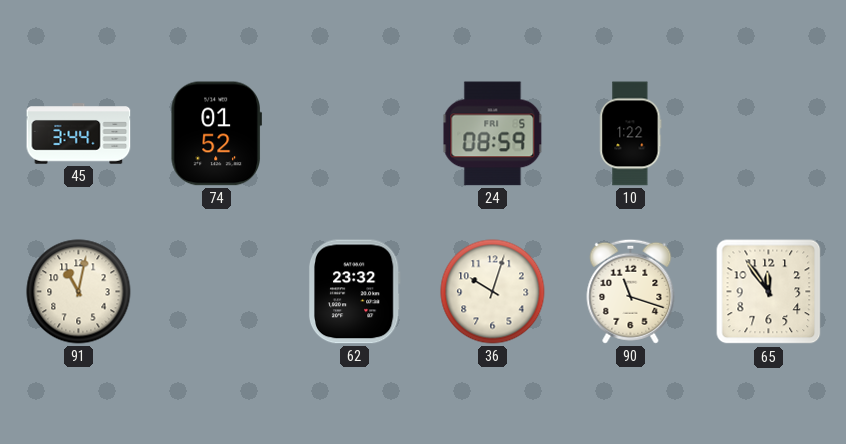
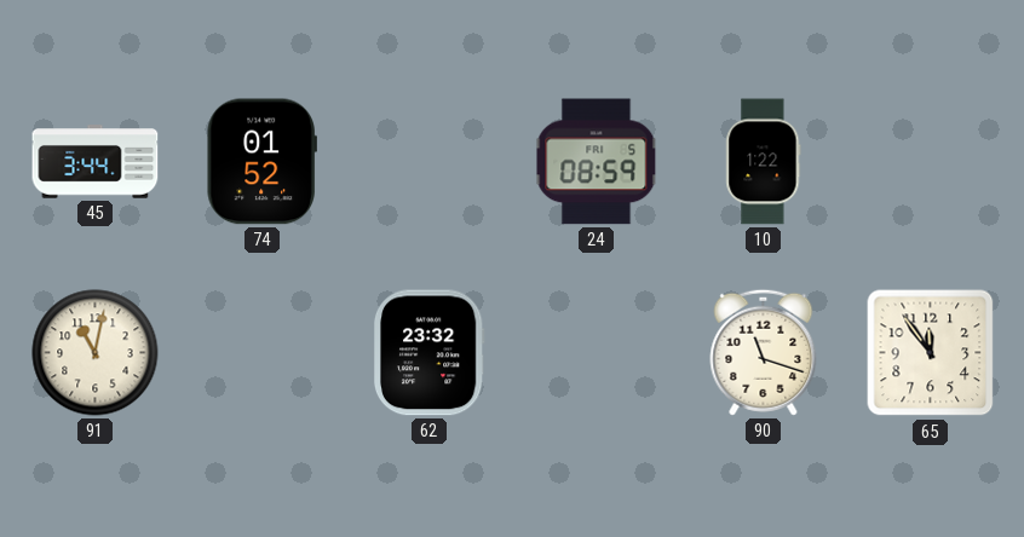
36: 10:03 -> none (493, 292)
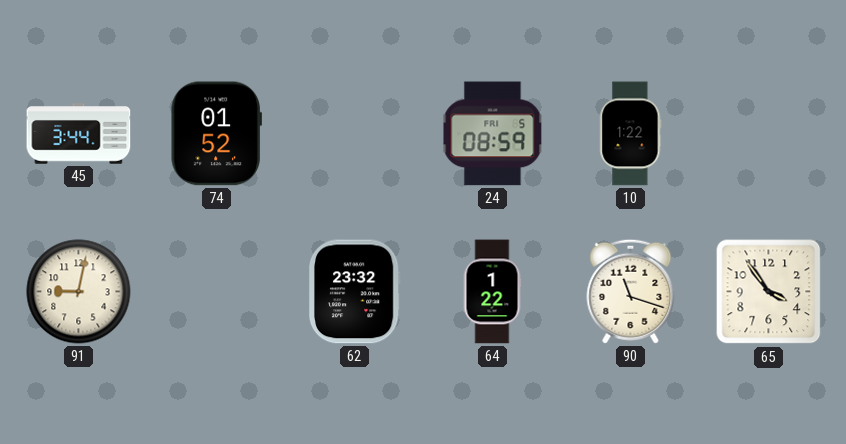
91: 11:02 -> 9:02 (79, 292)
64: none -> 1:22 (492, 292)
65: 11:54 -> 3:54 (769, 292)
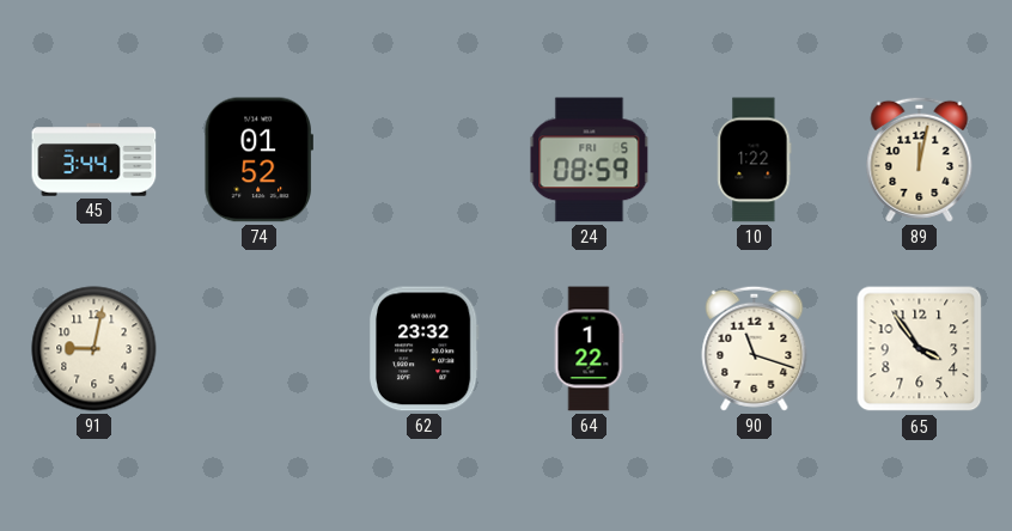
89: none -> 12:02 (920, 159)
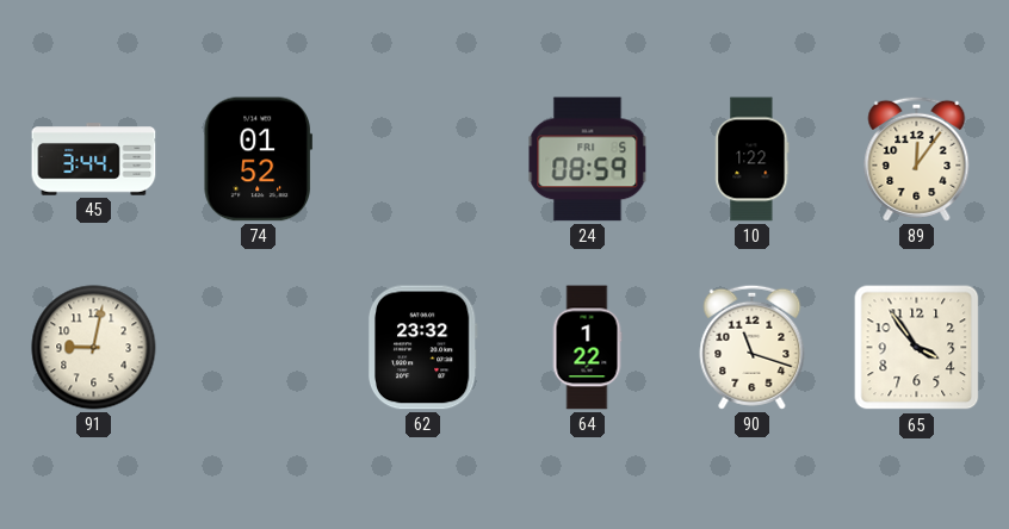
89: 12:02 -> 12:06 (917, 158)
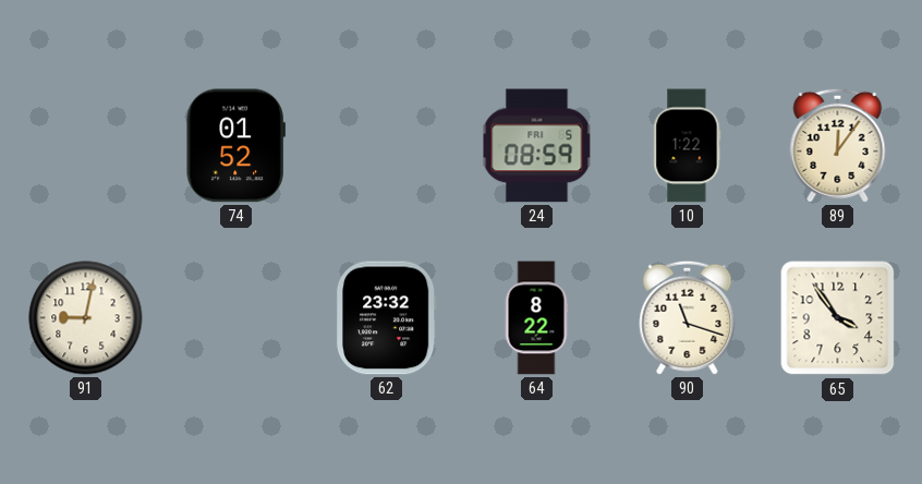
45: 3:44 -> none (94, 160)
64: 1:22 -> 8:22 (536, 318)
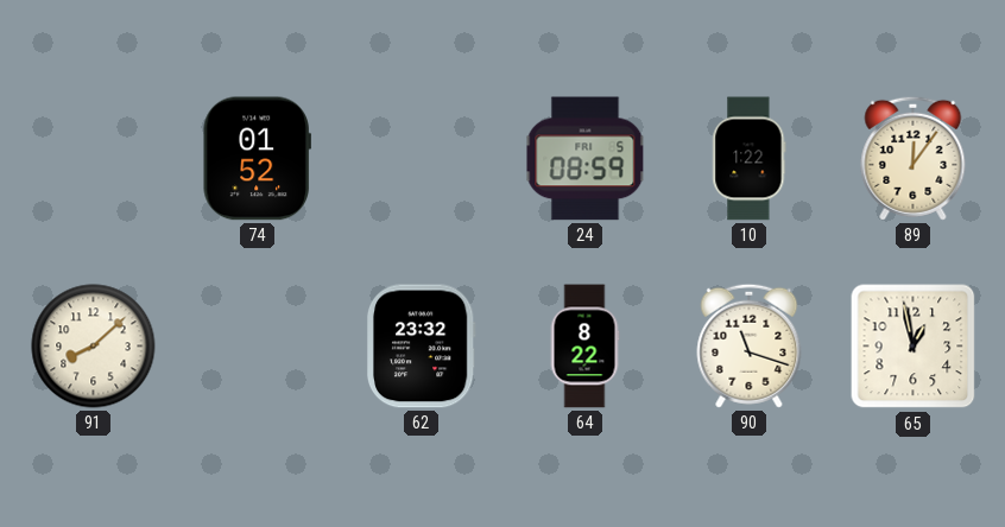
91: 9:02 -> 8:08 (94, 347)
65: 3:54 -> 12:58 (914, 347)
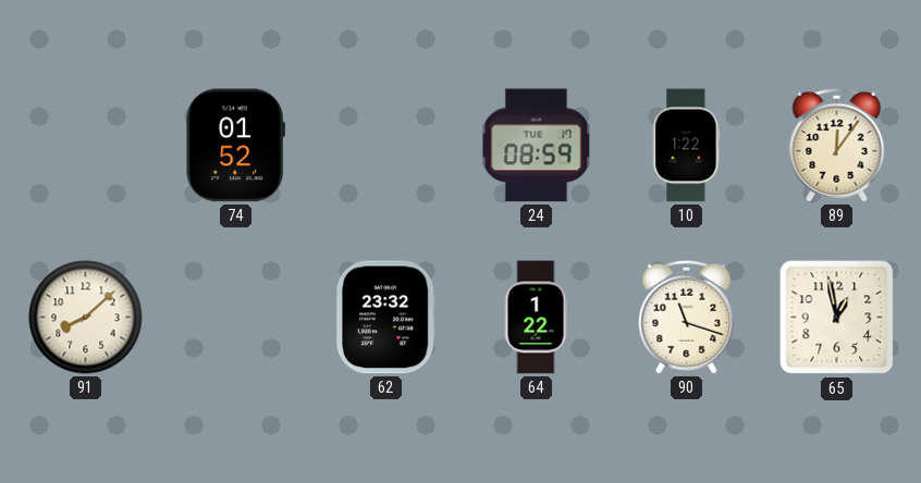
24 date: FRI 5 -> TUE 17 (537, 146)
64: 8:22 -> 1:22 (536, 318)
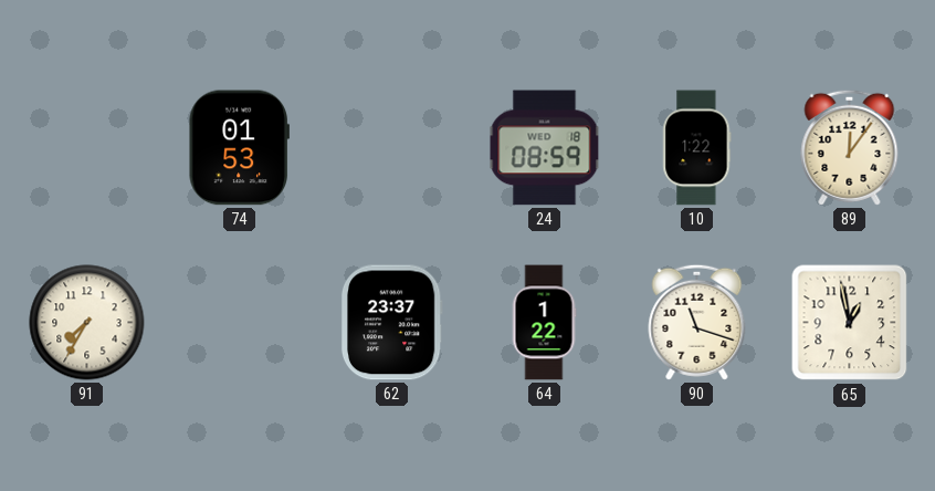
74: 01:52 -> 01:53 (239, 148)
24 date: TUE 17 -> WED 18 (545, 148)
91: 8:08 -> 7:35 (87, 323)
62: 23:32 -> 23:37 (391, 323)
